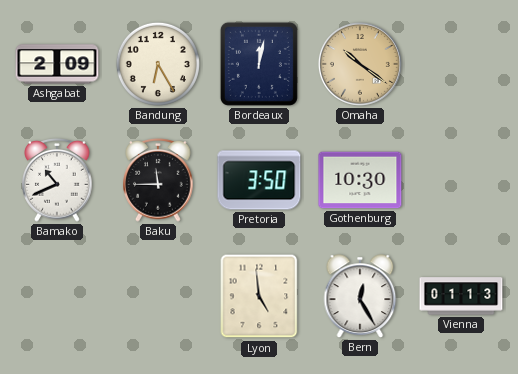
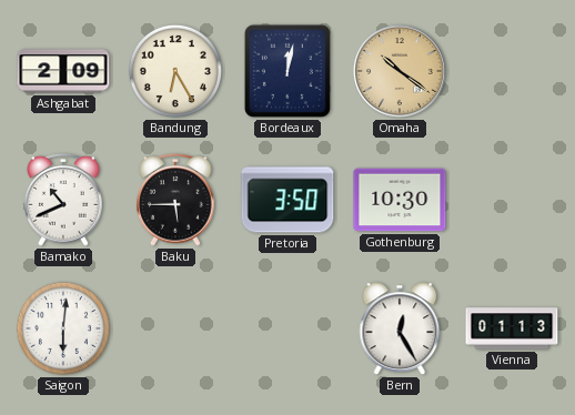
Baku: 11:45 -> 5:45 (175, 201)
Saigon: none -> 6:01 (63, 328)
Lyon: 4:59 -> none (259, 296)
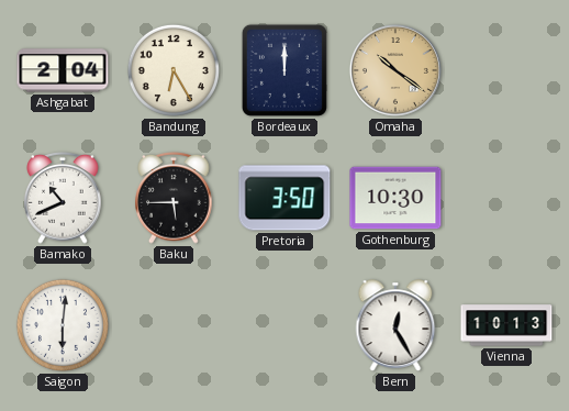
Ashgabat: 2:09 -> 2:04 (63, 70)
Bordeaux: 12:02 -> 12:00 (284, 70)
Vienna: 01:13 -> 10:13 (506, 325)
